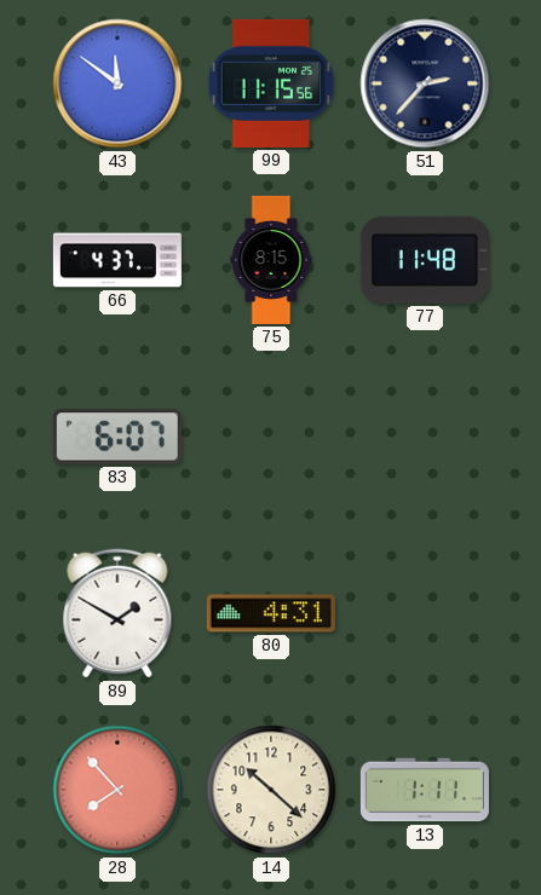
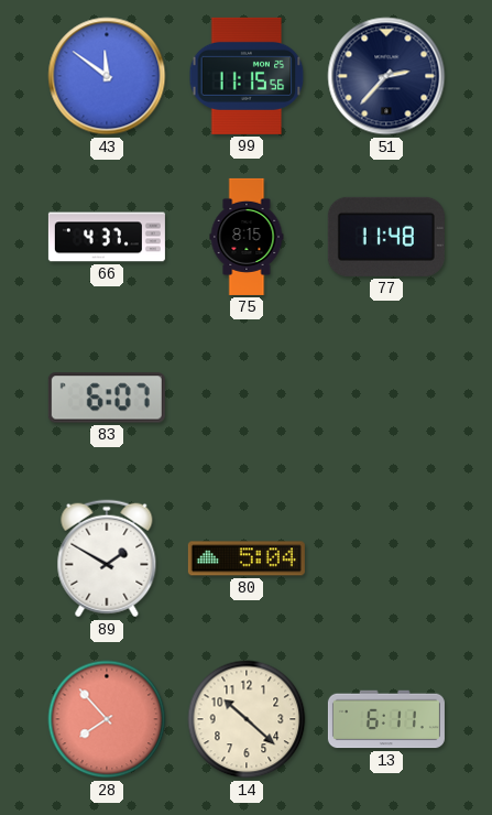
80: 4:31 -> 5:04 (247, 558)
13: 1:11 -> 6:11 (386, 719)
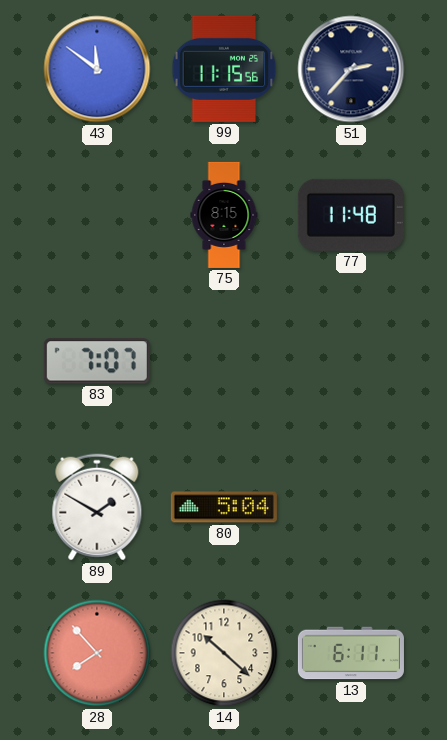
66: 4:37 -> none (107, 237)
83: 6:07 -> 7:07 (97, 361)
